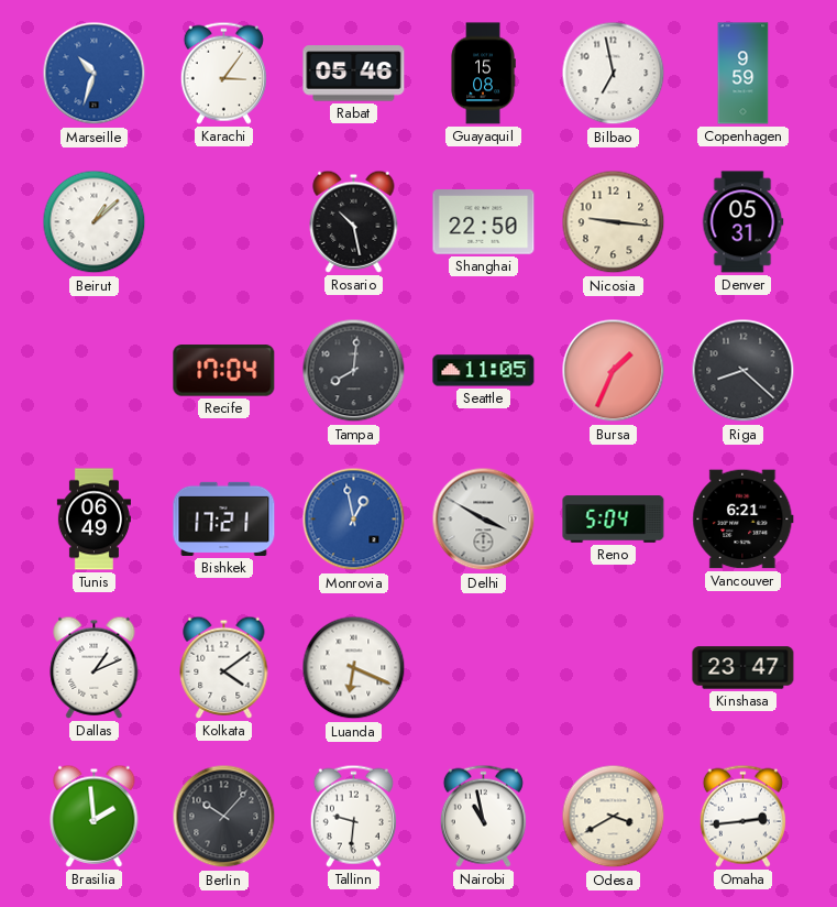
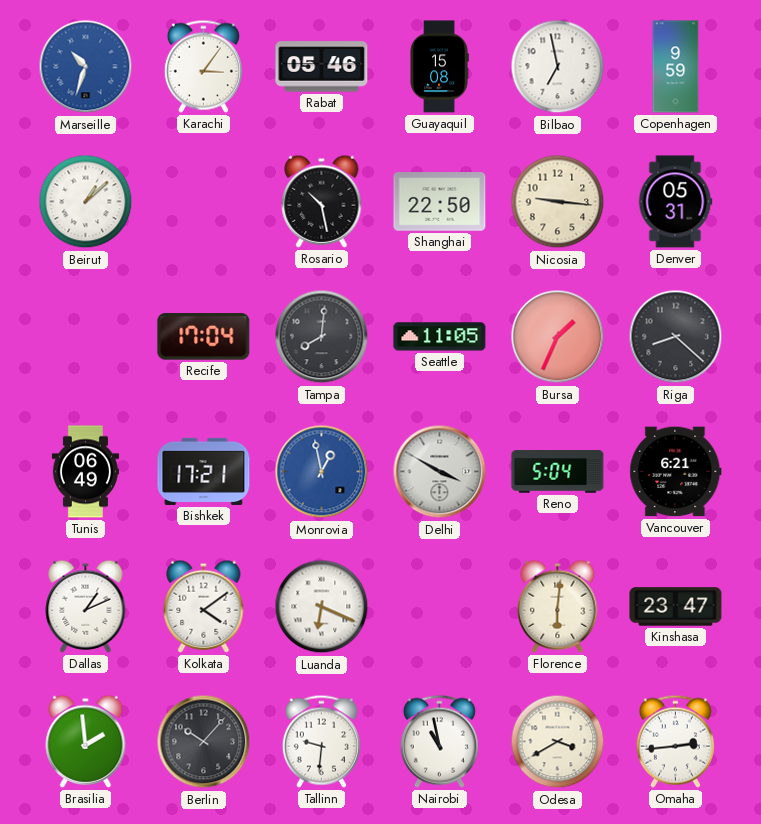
Florence: none -> 6:01 (558, 606)
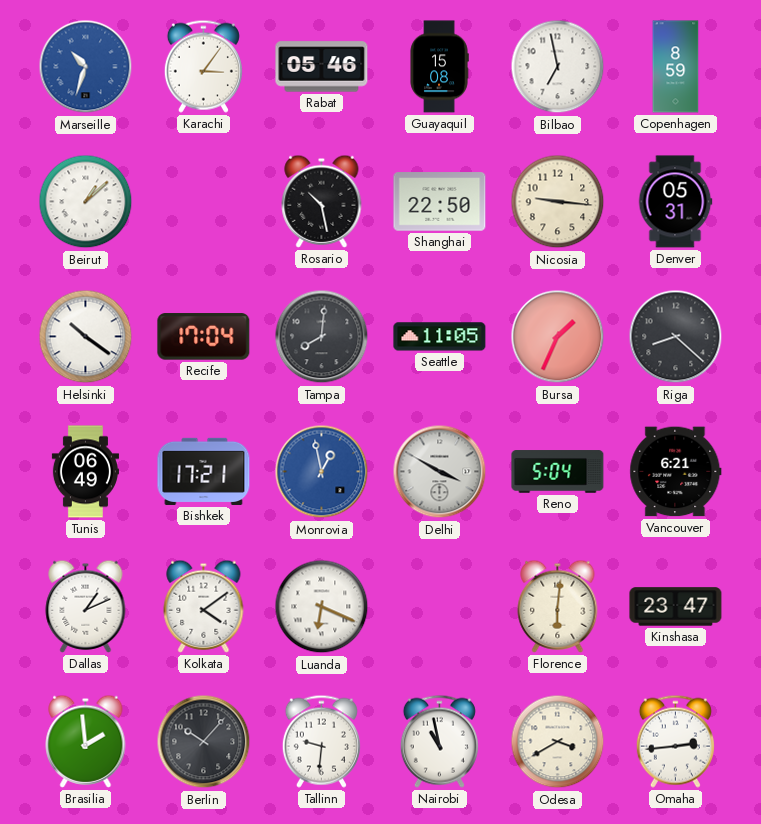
Copenhagen: 9:59 -> 8:59 (676, 67)
Helsinki: none -> 10:21 (86, 337)
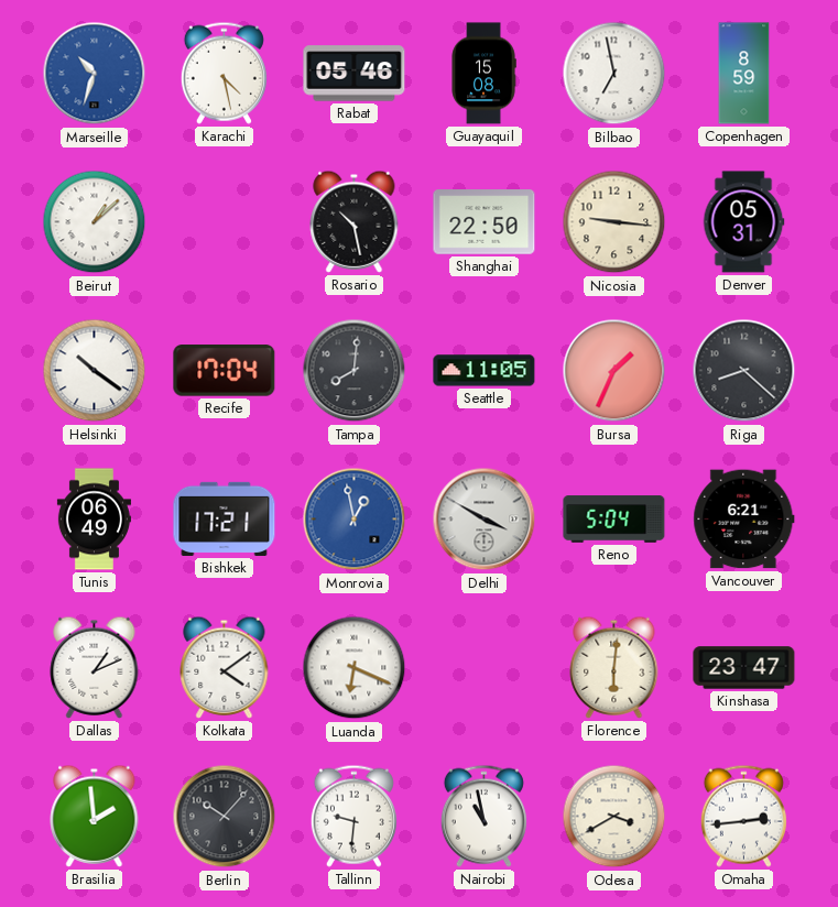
Karachi: 3:06 -> 4:28 (224, 73)
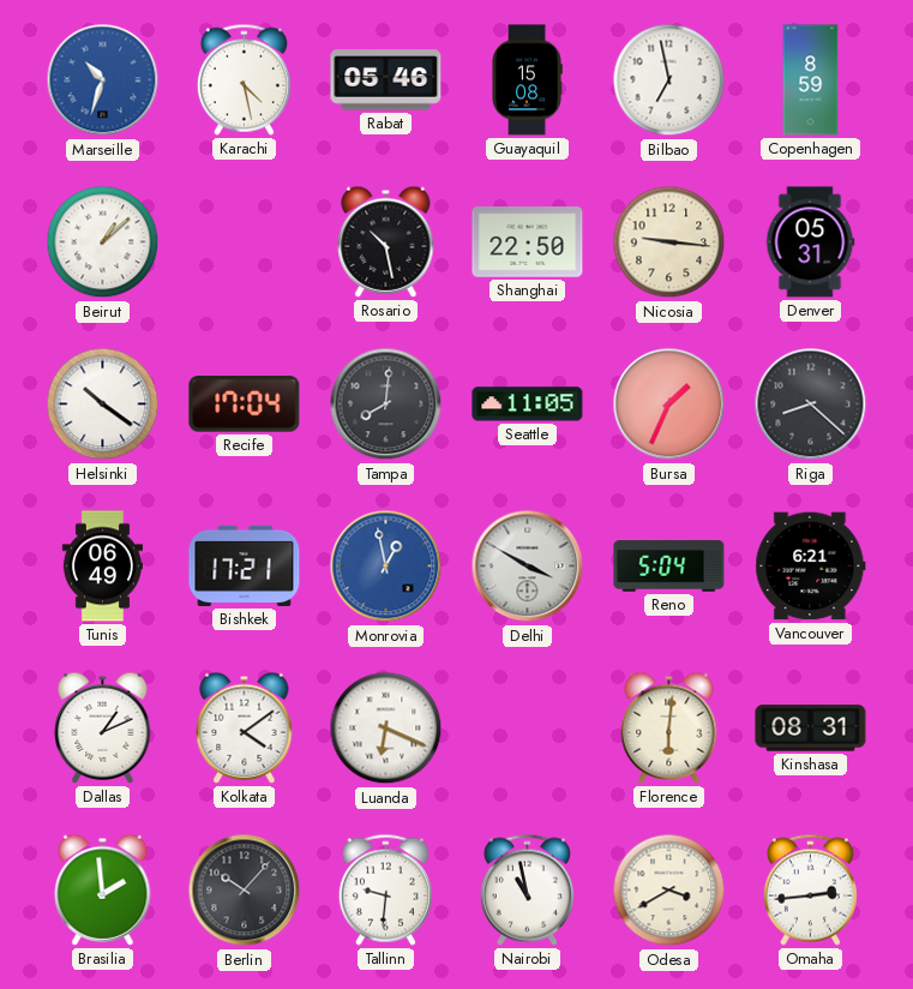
Kinshasa: 23:47 -> 08:31 (811, 729)
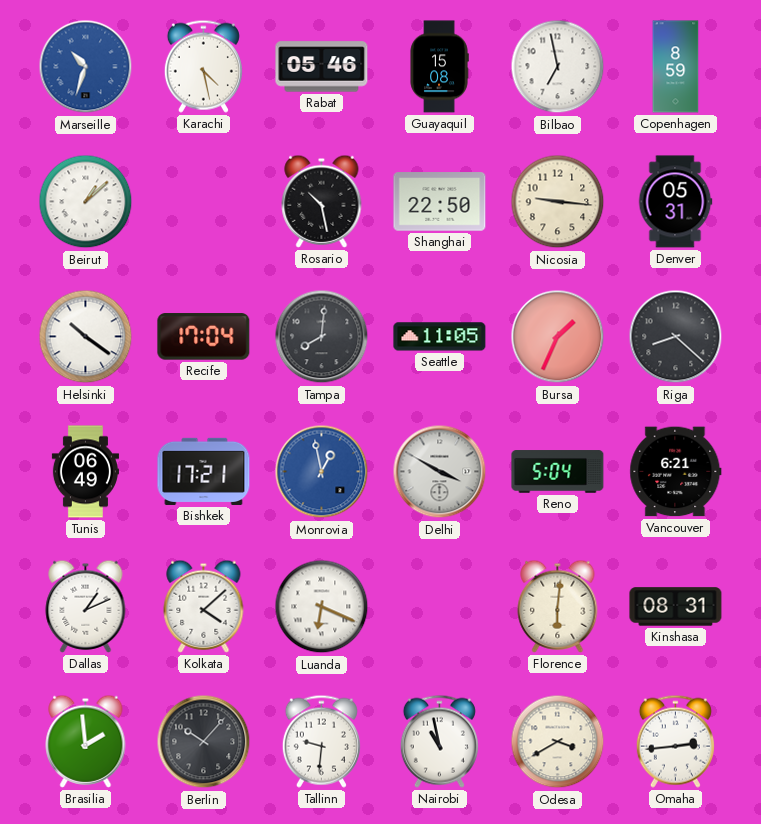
Kolkata: 4:09 -> 4:08 (204, 606)
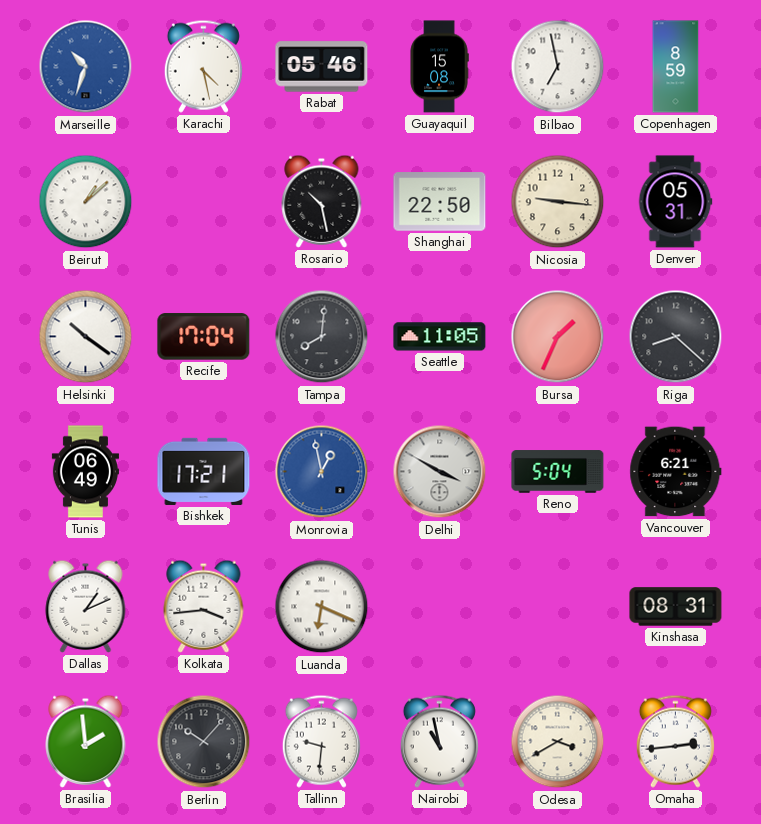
Kolkata: 4:08 -> 3:44 (204, 606)
Florence: 6:01 -> none (558, 606)
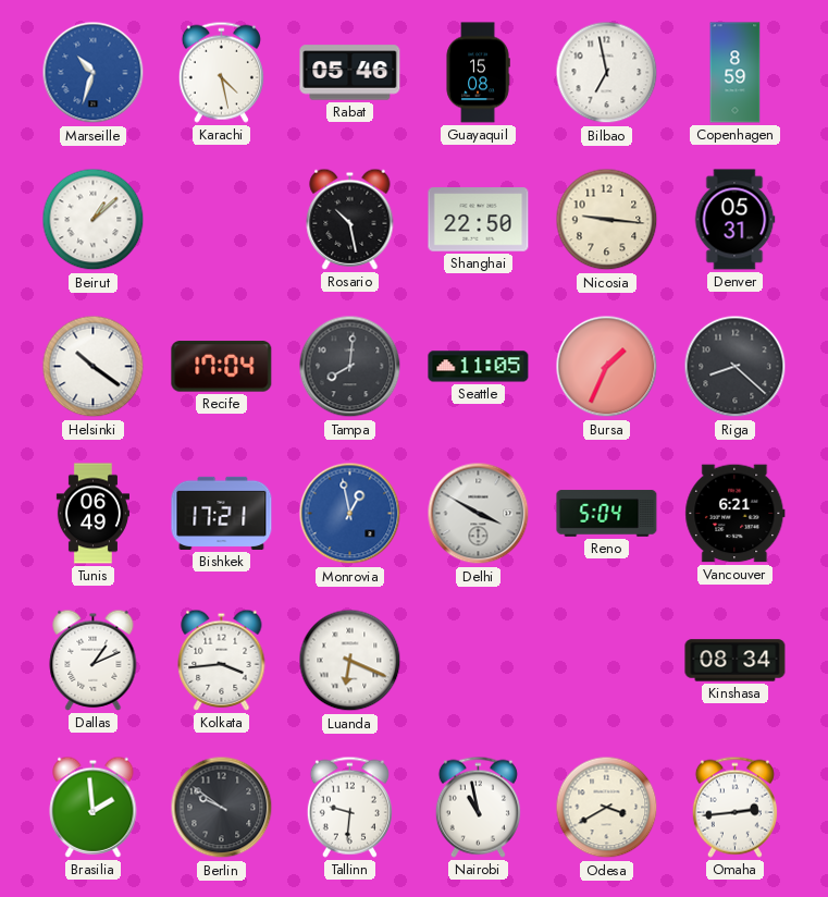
Kinshasa: 08:31 -> 08:34 (736, 661)
Berlin: 10:07 -> 9:51 (222, 808)
